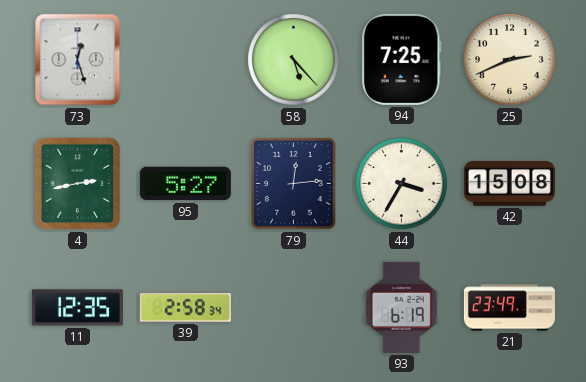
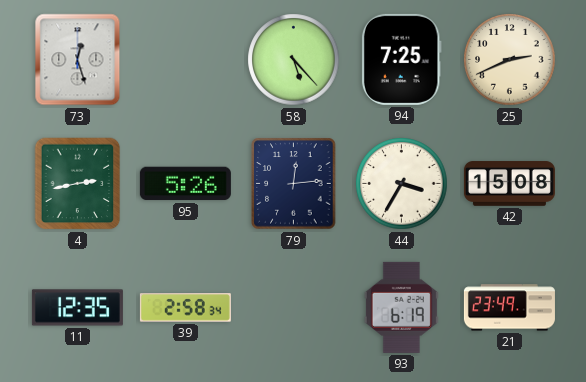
95: 5:27 -> 5:26 (185, 184)
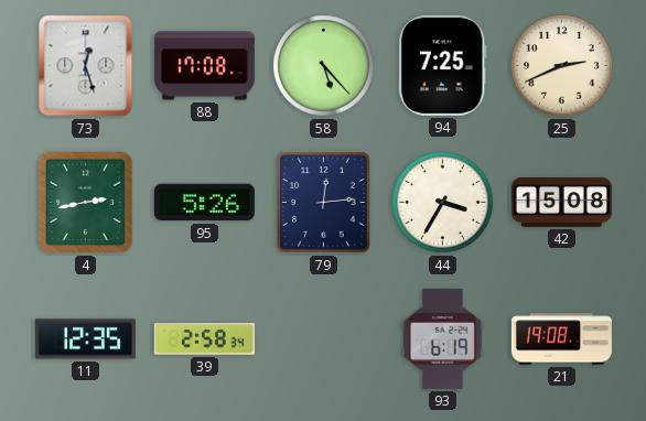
88: none -> 17:08 (204, 66)
21: 23:49 -> 19:08 (561, 339)
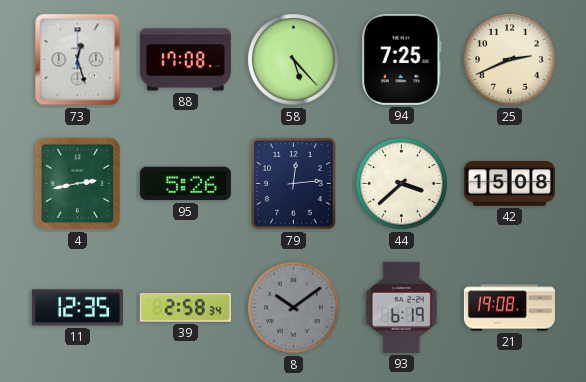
44: 3:35 -> 3:38 (402, 184)
8: none -> 10:09 (294, 308)
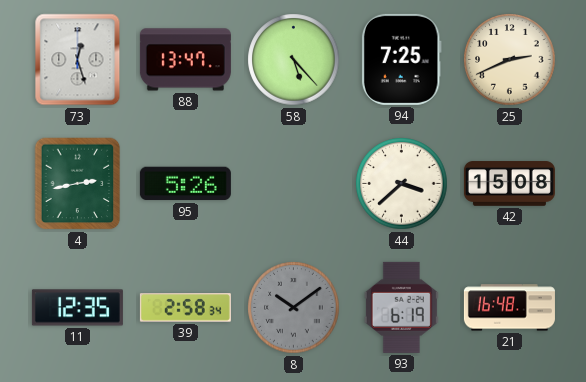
88: 17:08 -> 13:47 (185, 60)
79: 12:14 -> none (294, 184)
21: 19:08 -> 16:48 (509, 308)
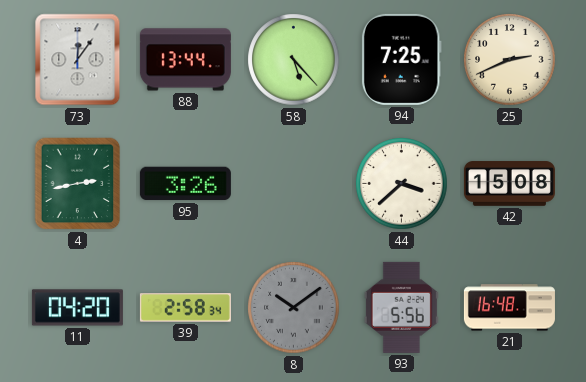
73: 12:27 -> 12:06 (78, 60)
88: 13:47 -> 13:44 (185, 60)
95: 5:26 -> 3:26 (185, 184)
11: 12:35 -> 04:20 (77, 308)
93: 6:19 -> 5:56 (401, 307)
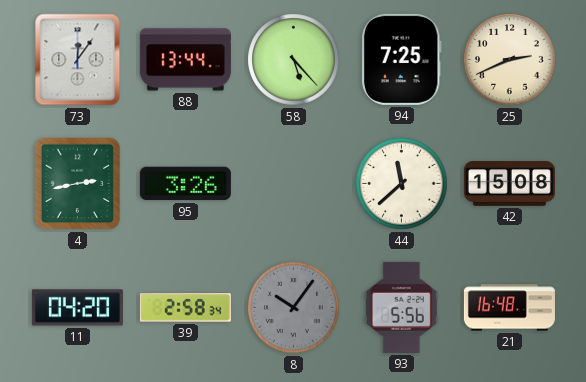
44: 3:38 -> 11:38 (402, 184)
8: 10:09 -> 10:06 (294, 308)
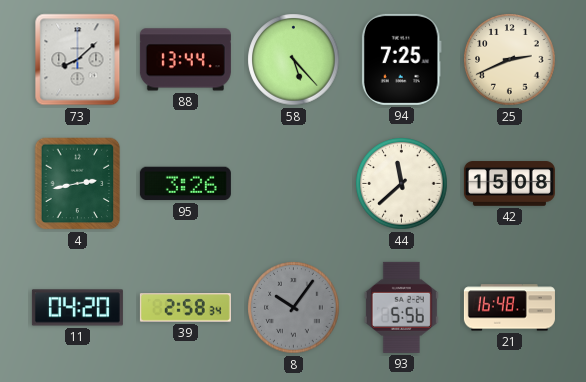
73: 12:06 -> 8:08 (78, 60)
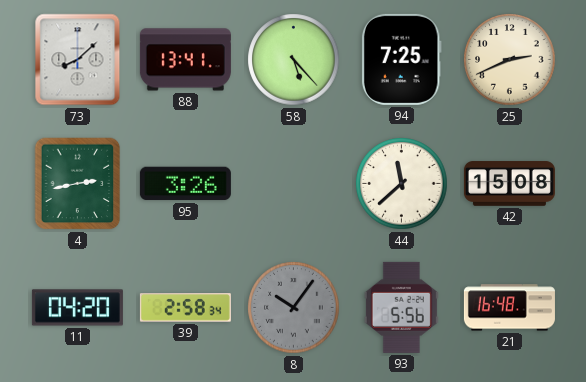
88: 13:44 -> 13:41 (185, 60)
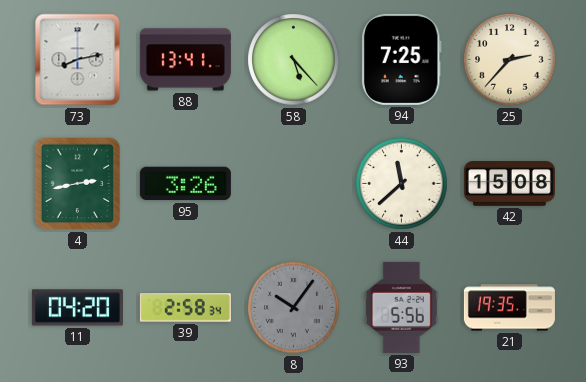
73: 8:08 -> 8:13 (78, 60)
25: 2:41 -> 2:37 (510, 60)
21: 16:48 -> 19:35 (509, 308)
